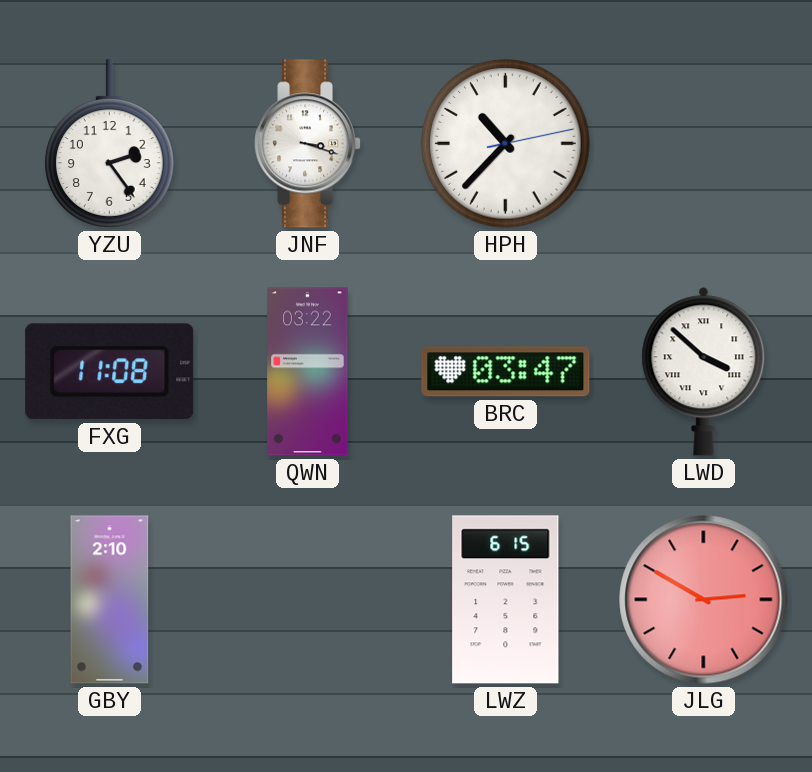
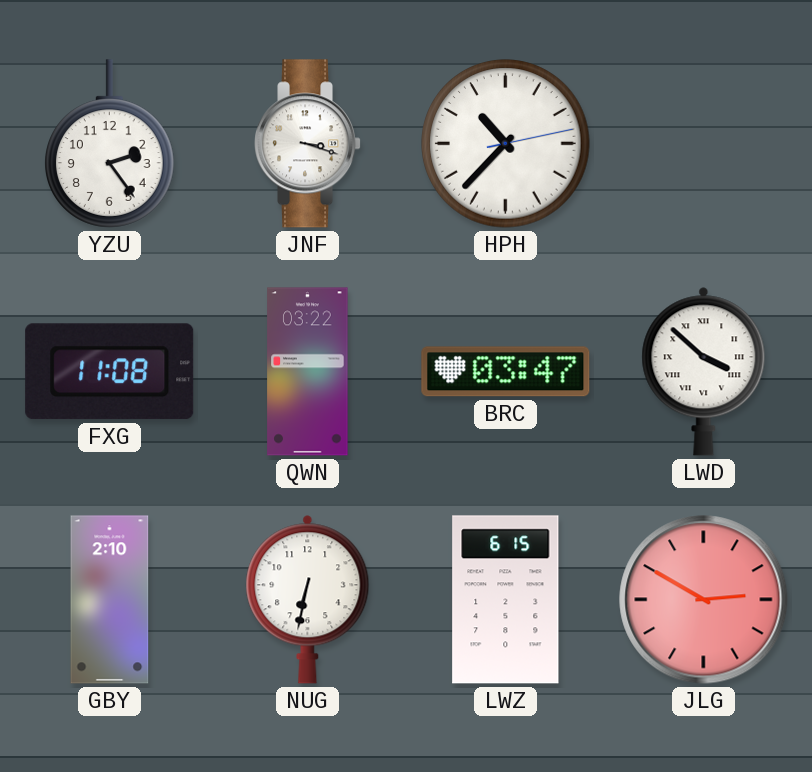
NUG: none -> 6:32 (308, 599)
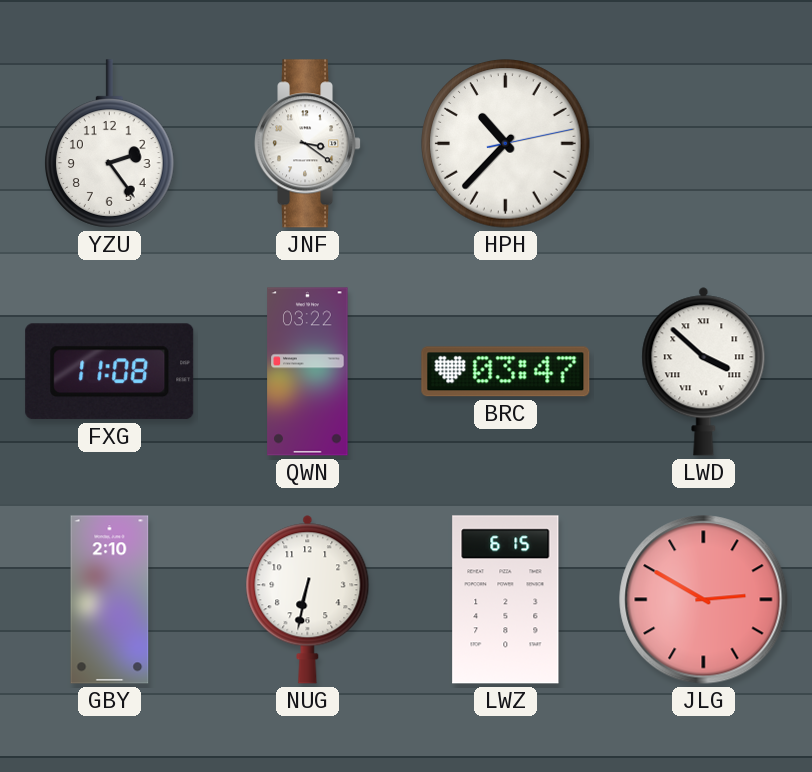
JNF: 3:18 -> 3:21 (308, 144)
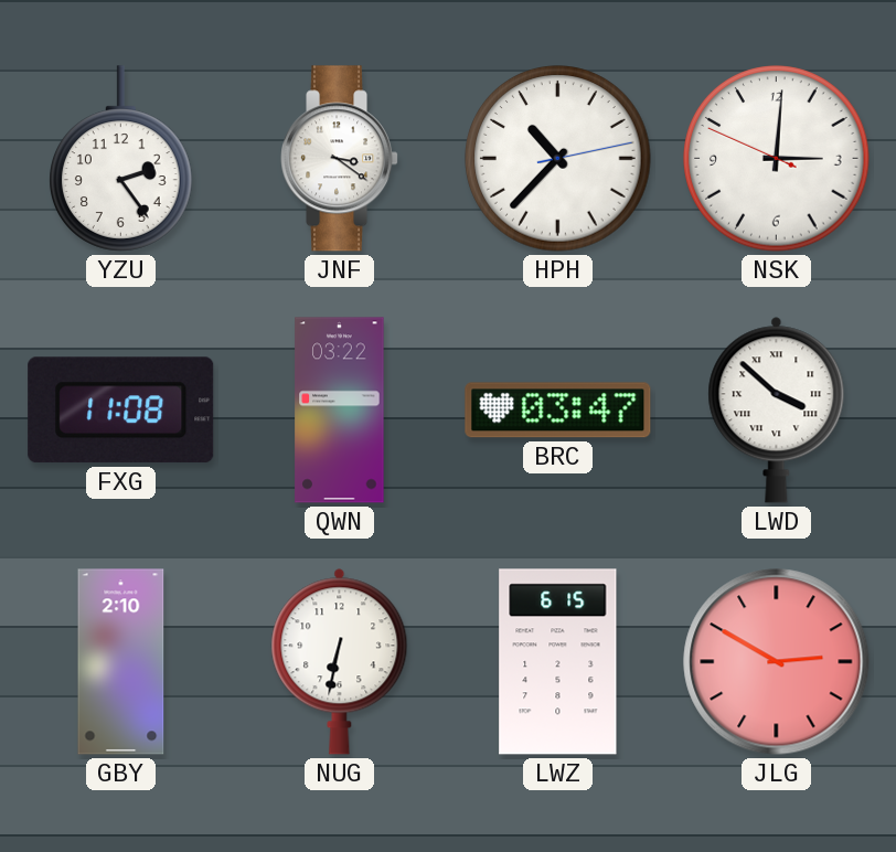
NSK: none -> 3:00 (777, 159)
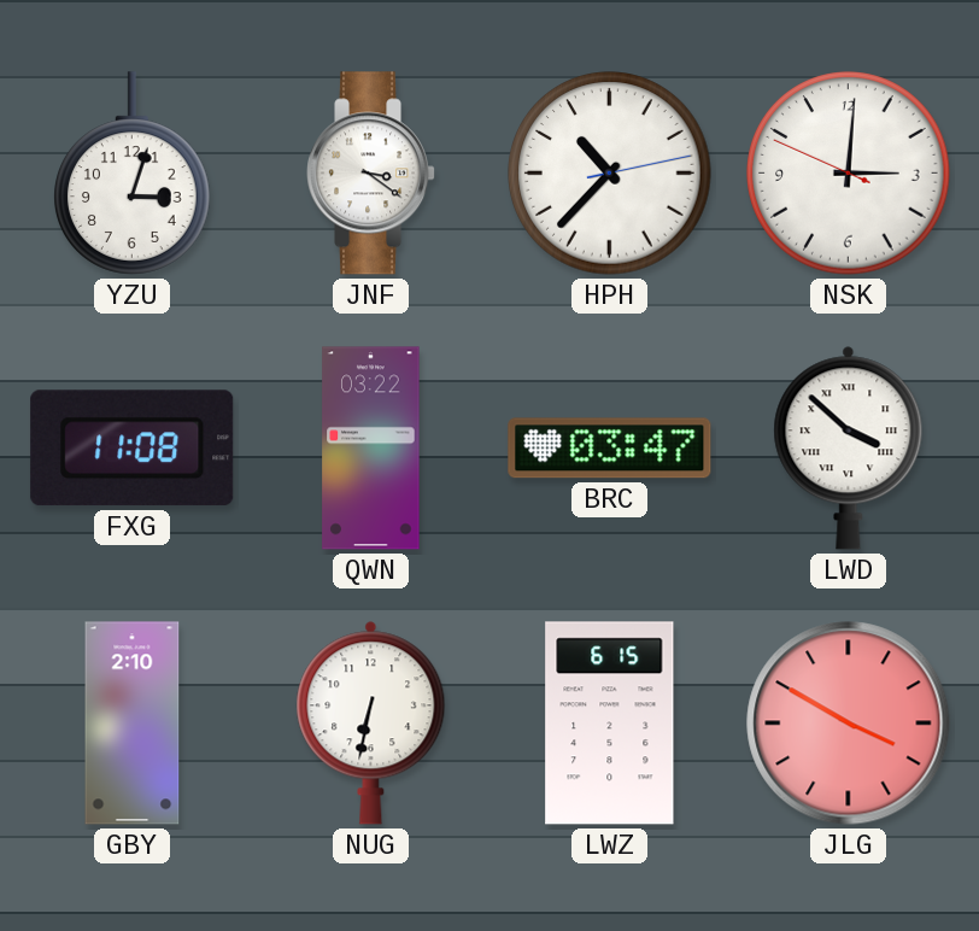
YZU: 2:24 -> 3:03 (133, 174)
JLG: 2:50 -> 3:50 (849, 724)
